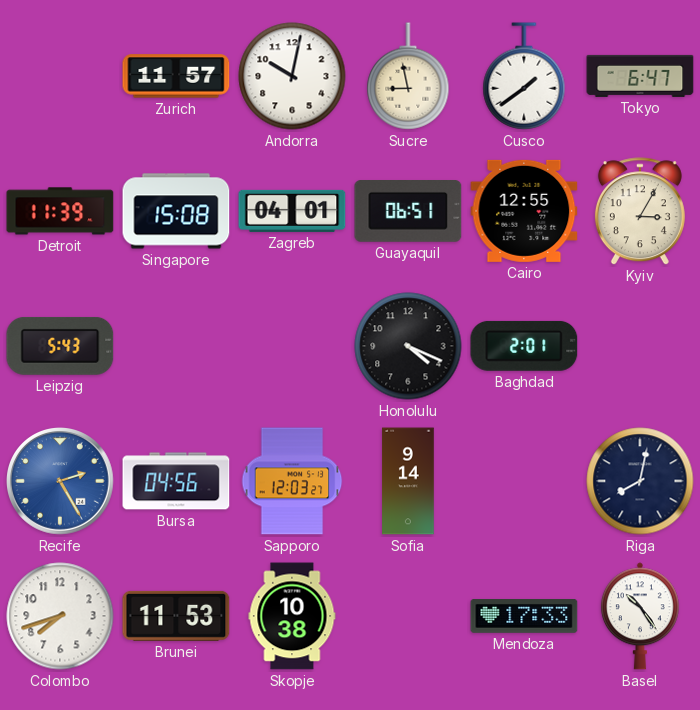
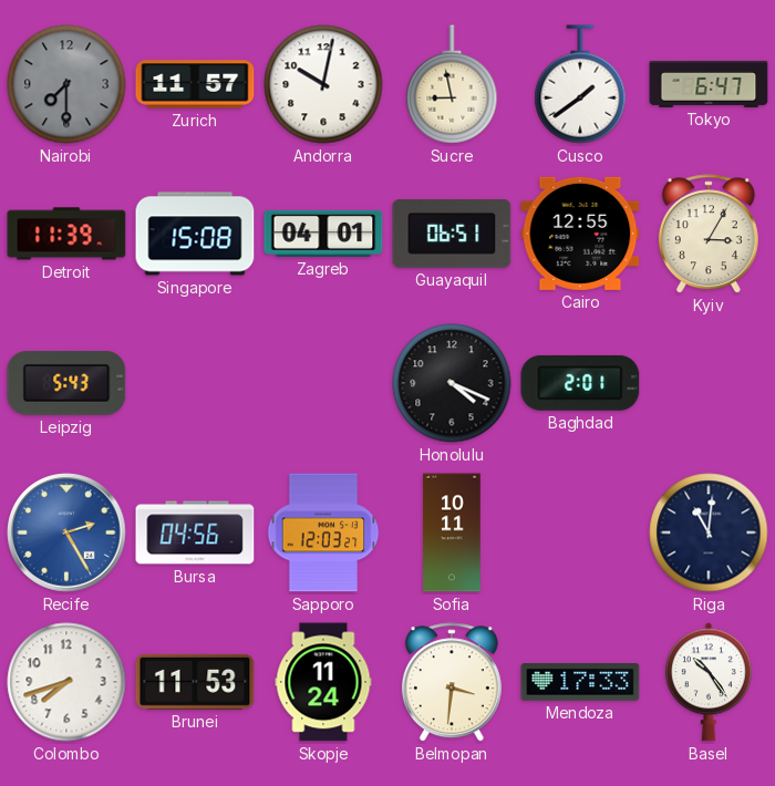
Nairobi: none -> 7:30 (66, 84)
Sofia: 9:14 -> 10:11 (452, 532)
Riga: 8:02 -> 11:01 (709, 532)
Skopje: 10:38 -> 11:24 (323, 682)
Belmopan: none -> 3:31 (452, 683)
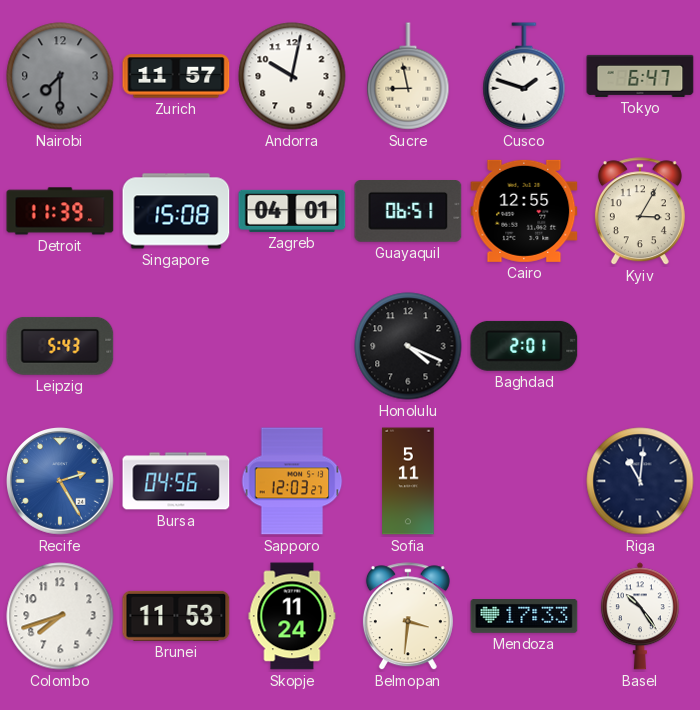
Cusco: 1:39 -> 1:48 (524, 76)
Sofia: 10:11 -> 5:11 (408, 481)
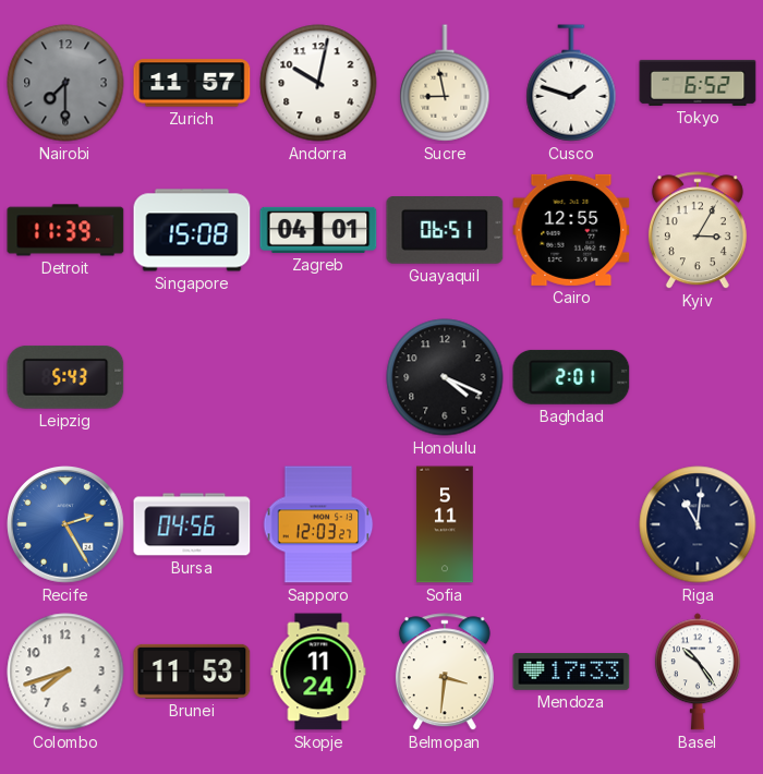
Tokyo: 6:47 -> 6:52 (698, 83)
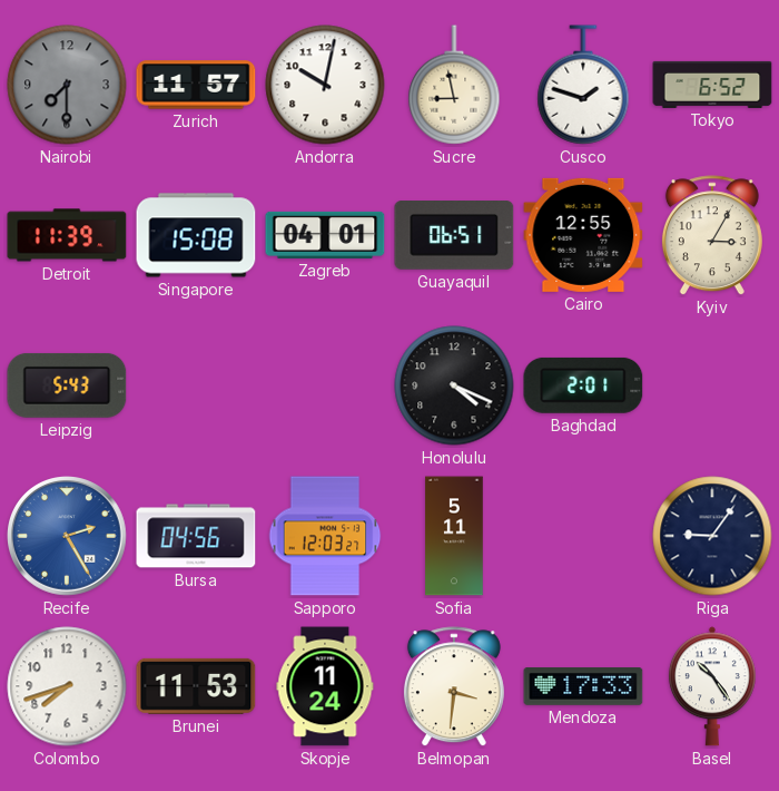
Riga: 11:01 -> 9:06 (712, 536)
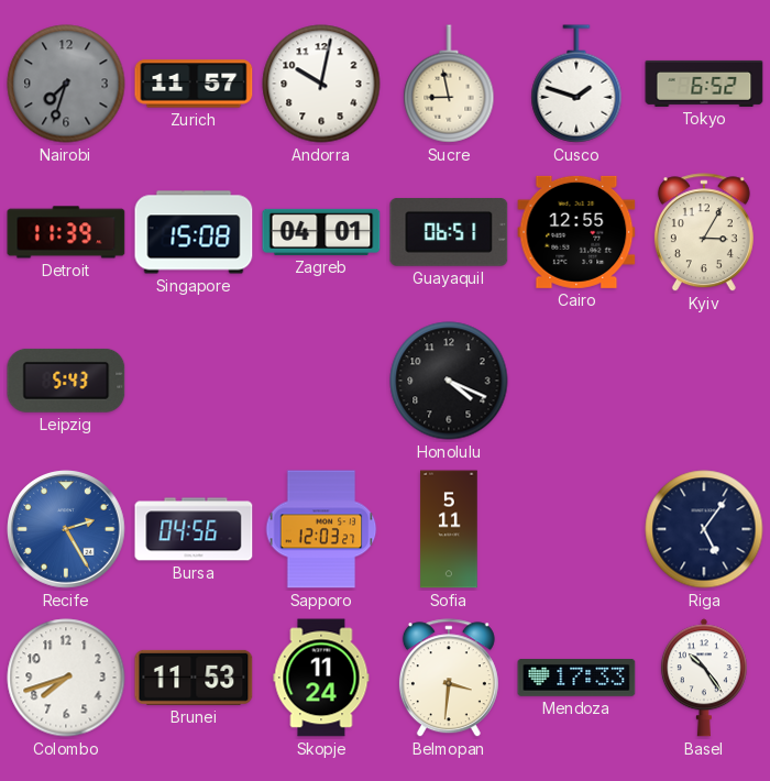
Nairobi: 7:30 -> 7:33 (66, 84)
Baghdad: 2:01 -> none (583, 385)
Riga: 9:06 -> 5:06 (704, 529)
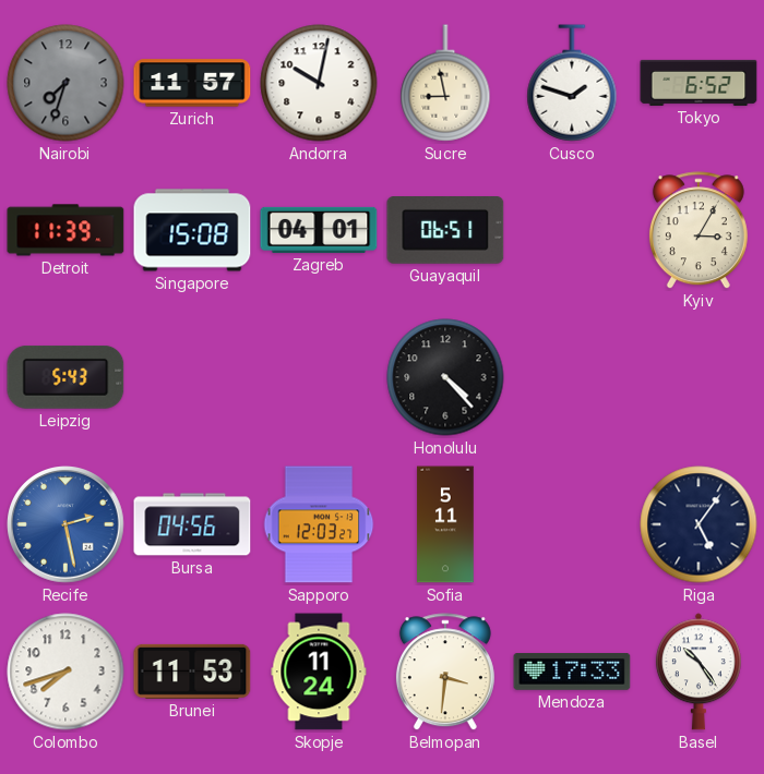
Cairo: 12:55 -> none (576, 232)
Honolulu: 4:19 -> 4:23 (445, 377)
Recife: 2:25 -> 2:28 (67, 525)
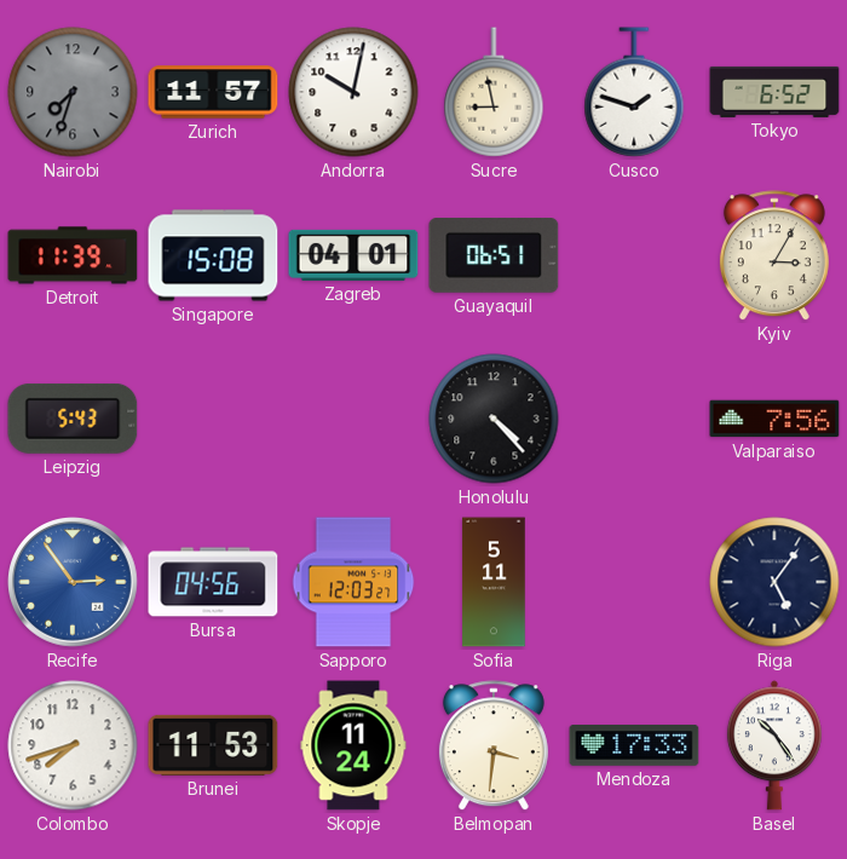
Valparaiso: none -> 7:56 (774, 419)
Recife: 2:28 -> 2:54 (74, 583)
